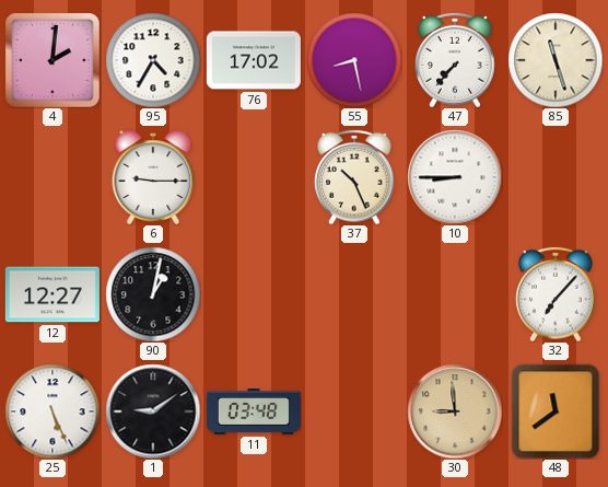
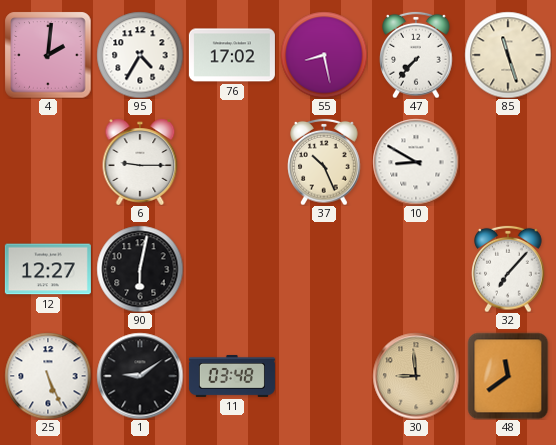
10: 8:45 -> 8:50 (416, 162)
90: 1:02 -> 6:02 (140, 269)
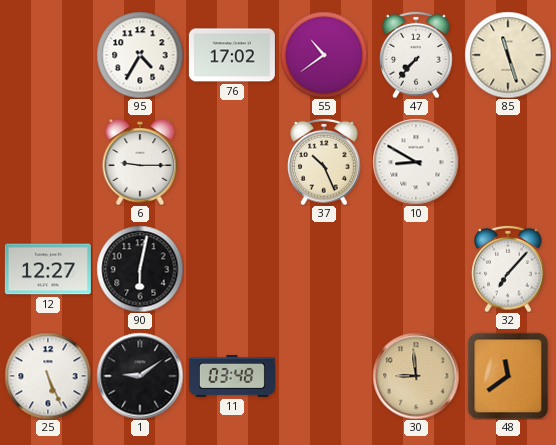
4: 2:01 -> none (48, 55)
55: 8:28 -> 10:39 (324, 55)
